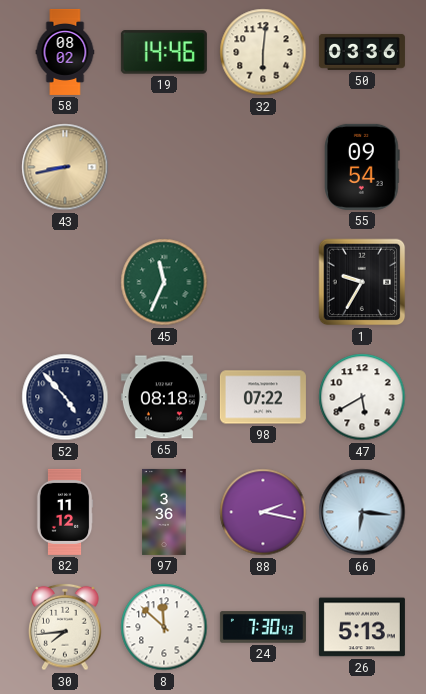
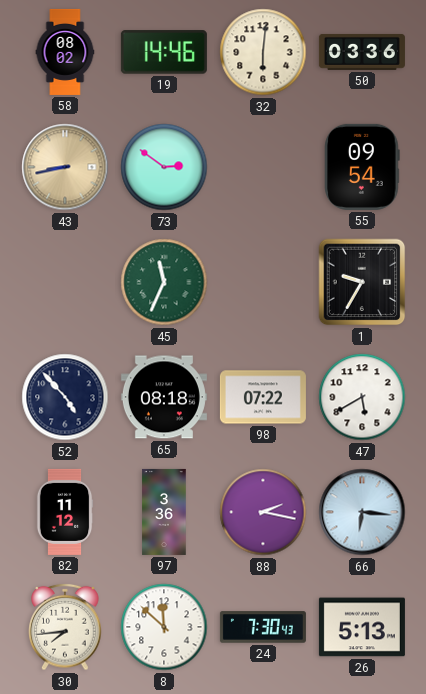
73: none -> 2:51 (164, 167)
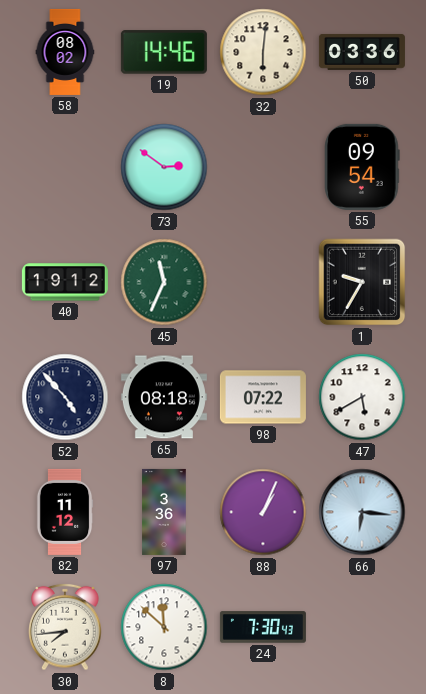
43: 8:43 -> none (65, 167)
40: none -> 19:12 (65, 282)
88: 2:17 -> 1:04 (263, 512)
26: 5:13 -> none (362, 627)
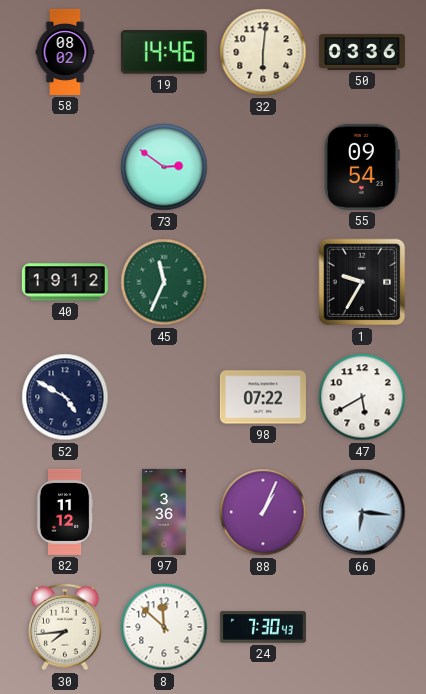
52: 4:53 -> 4:50 (65, 397)
65: 08:18 -> none (164, 397)
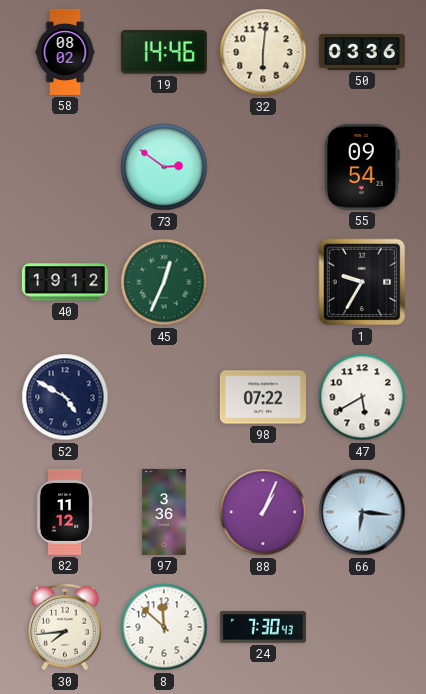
45: 11:34 -> 12:34 (164, 282)
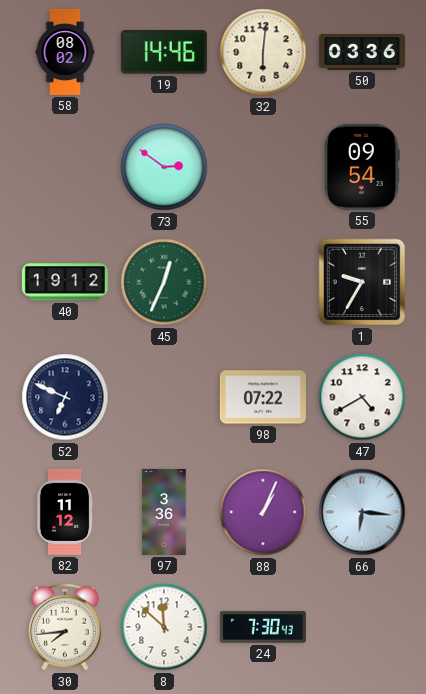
52: 4:50 -> 6:49 (65, 397)
47: 5:40 -> 4:40 (362, 397)
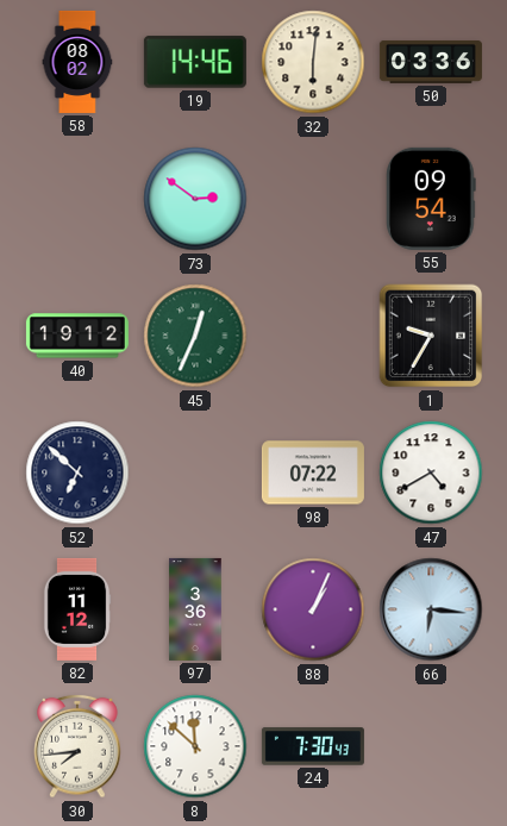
52: 6:49 -> 6:52 (77, 473)
